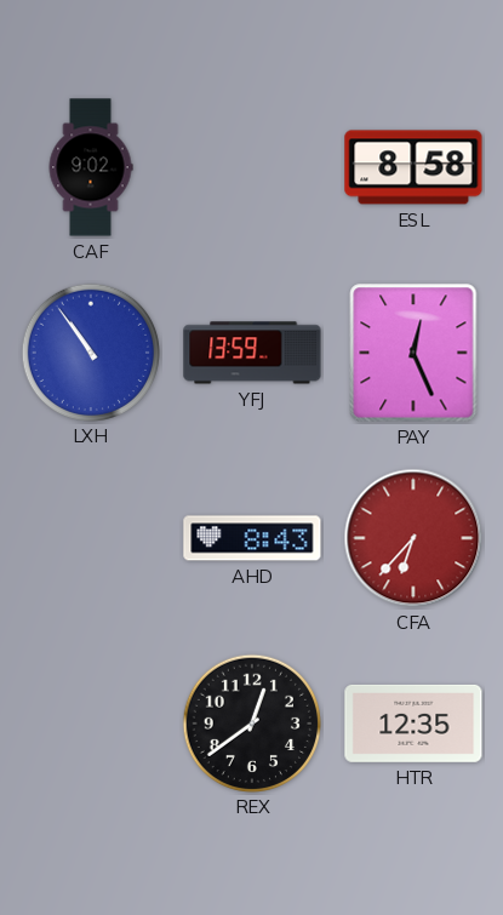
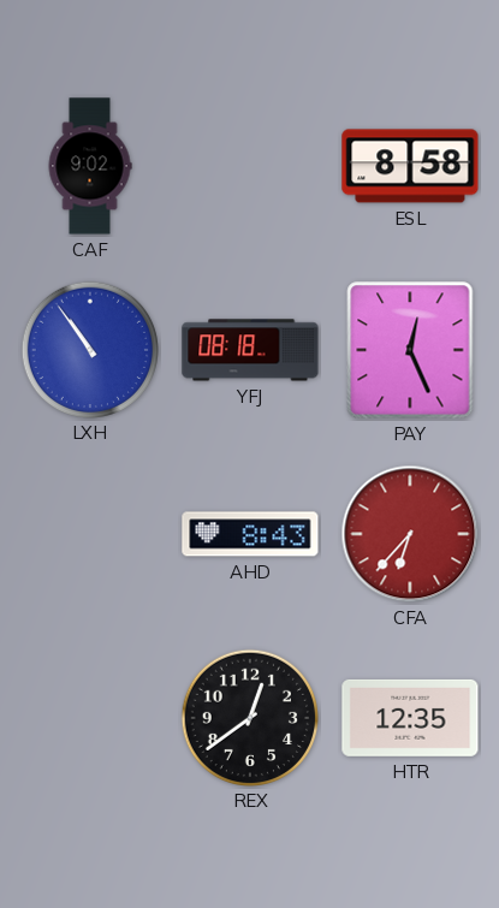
YFJ: 13:59 -> 08:18 (250, 350)
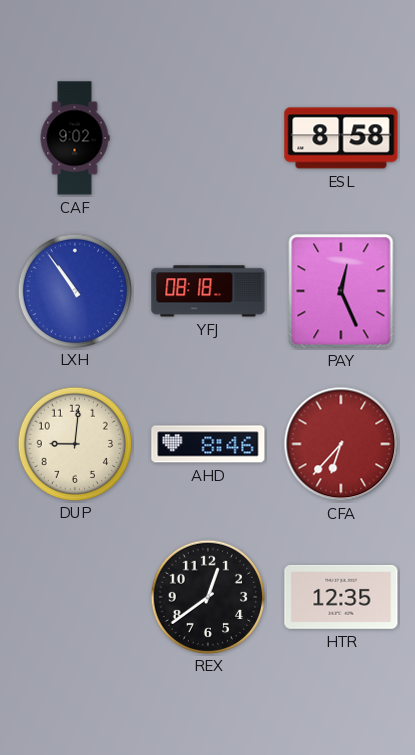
DUP: none -> 9:01 (74, 443)
AHD: 8:43 -> 8:46 (208, 444)
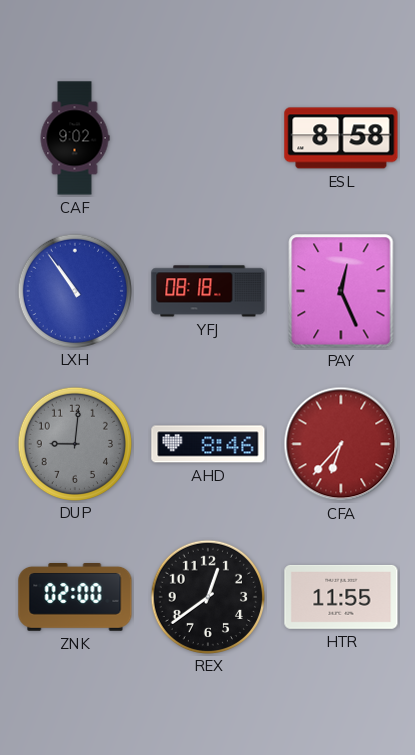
DUP dial: cream -> grey (74, 443)
ZNK: none -> 02:00 (75, 598)
HTR: 12:35 -> 11:55 (341, 597)
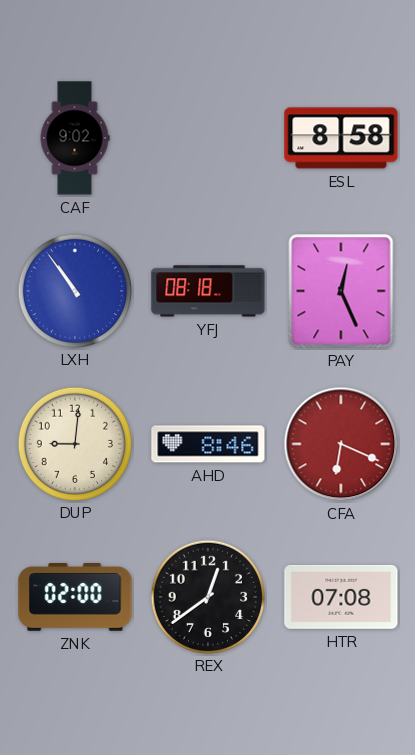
DUP dial: grey -> cream (74, 443)
CFA: 6:37 -> 6:19 (341, 444)
HTR: 11:55 -> 07:08 (341, 597)
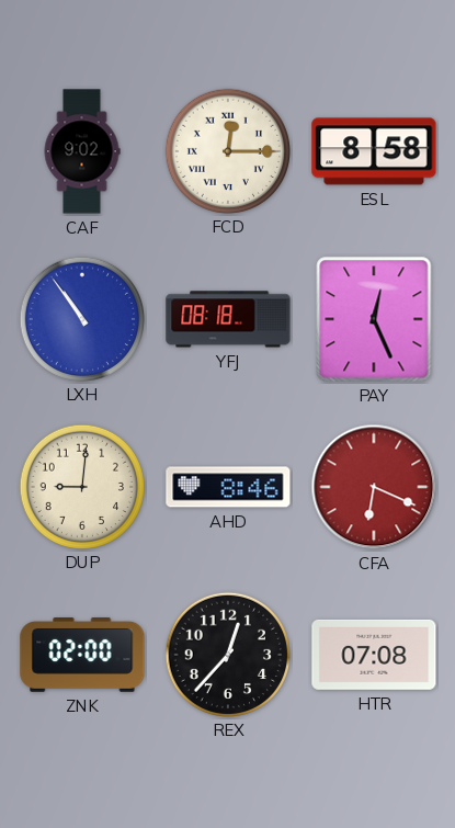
FCD: none -> 12:15 (227, 150)
REX: 12:39 -> 12:37 (227, 654)
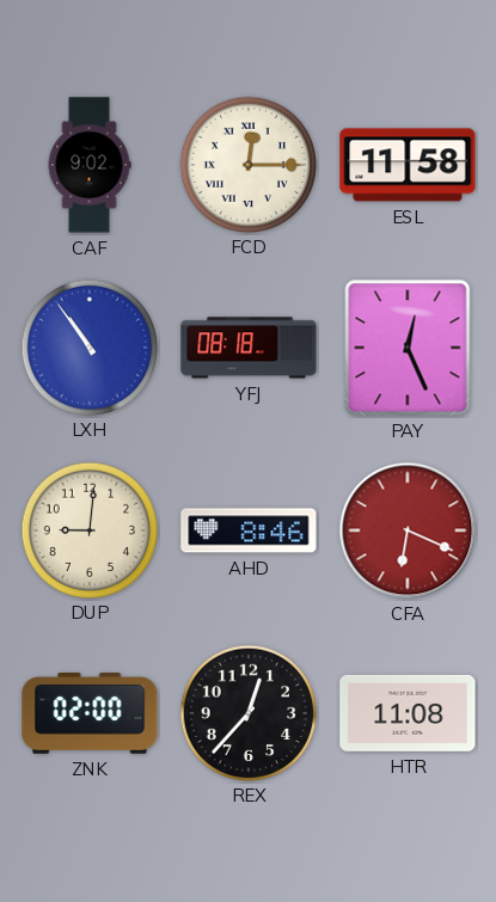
ESL: 8:58 -> 11:58 (408, 165)
HTR: 07:08 -> 11:08 (408, 713)
